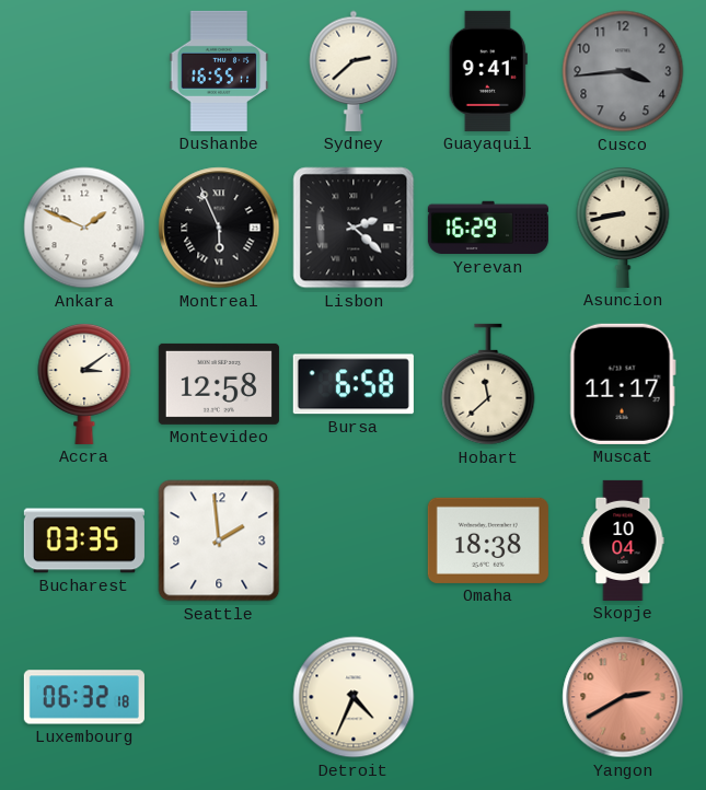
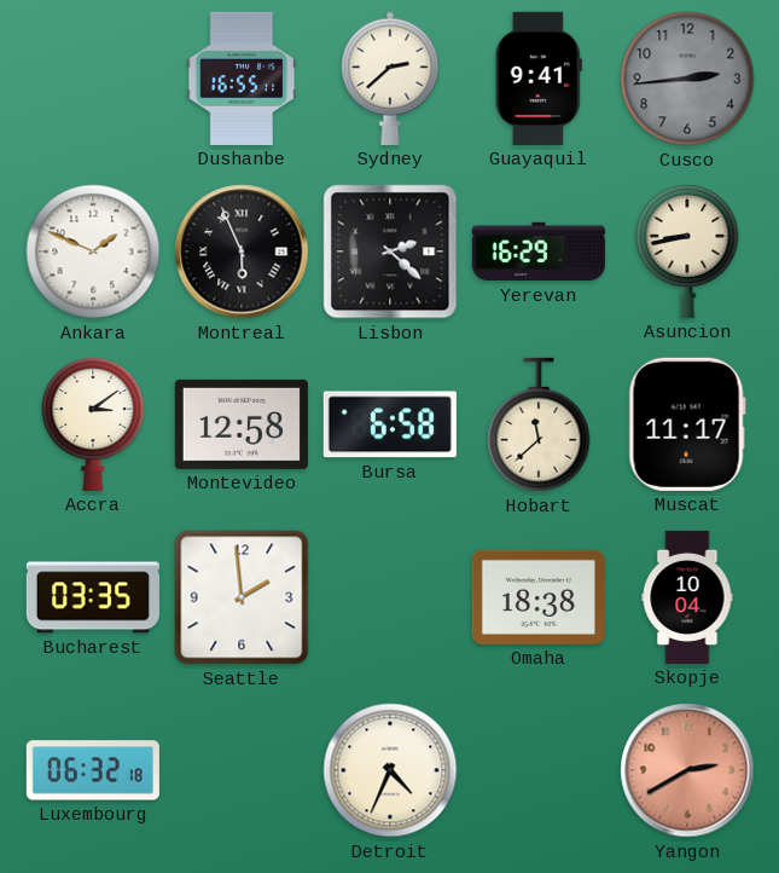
Cusco: 3:44 -> 2:44 (687, 79)
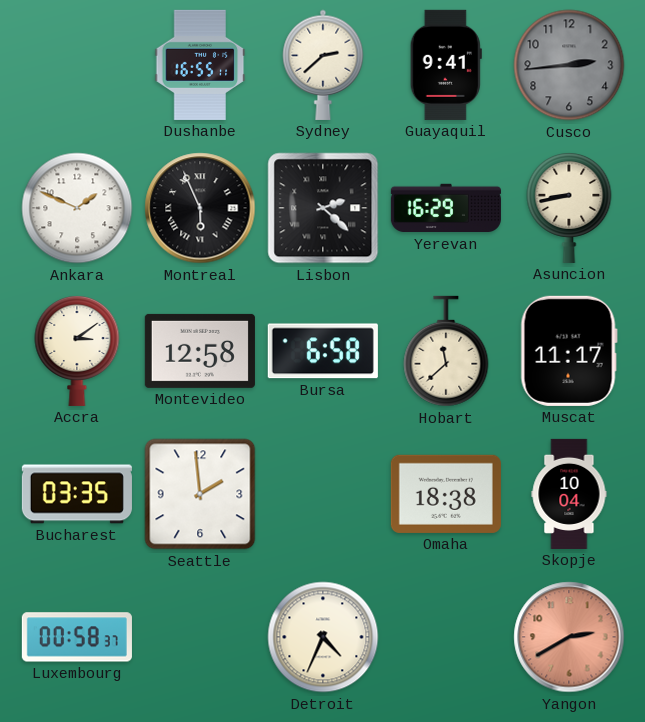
Luxembourg: 06:32 -> 00:58 (77, 637)
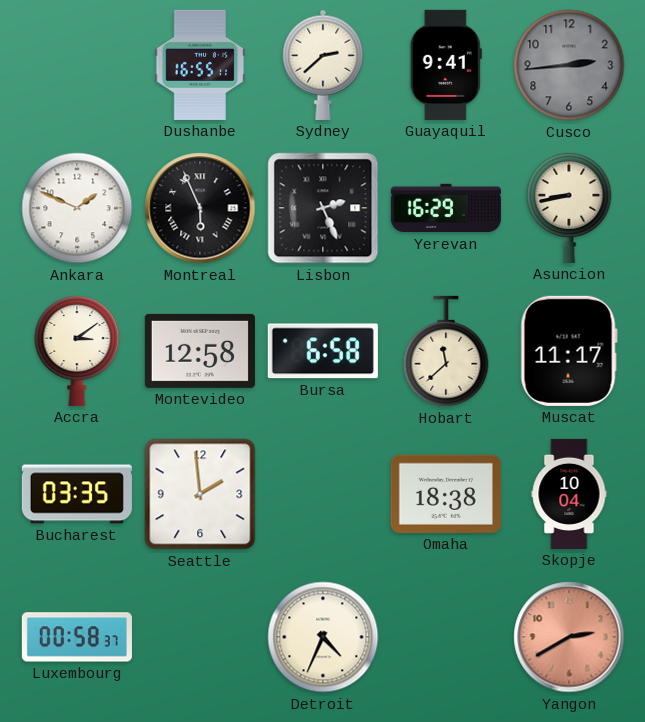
Lisbon: 2:22 -> 2:26 (323, 208)
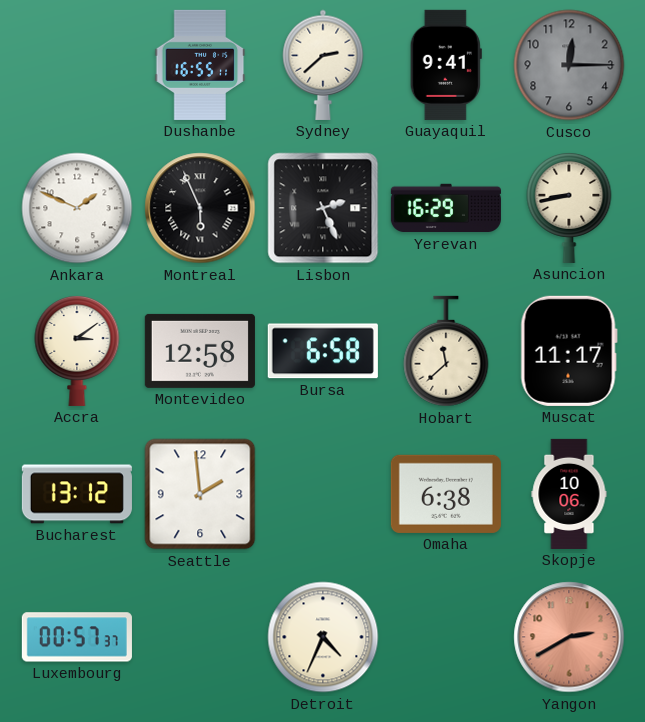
Cusco: 2:44 -> 12:15 (569, 65)
Bucharest: 03:35 -> 13:12 (77, 494)
Omaha: 18:38 -> 6:38 (446, 494)
Skopje: 10:04 -> 10:06 (569, 494)
Luxembourg: 00:58 -> 00:57 (77, 637)
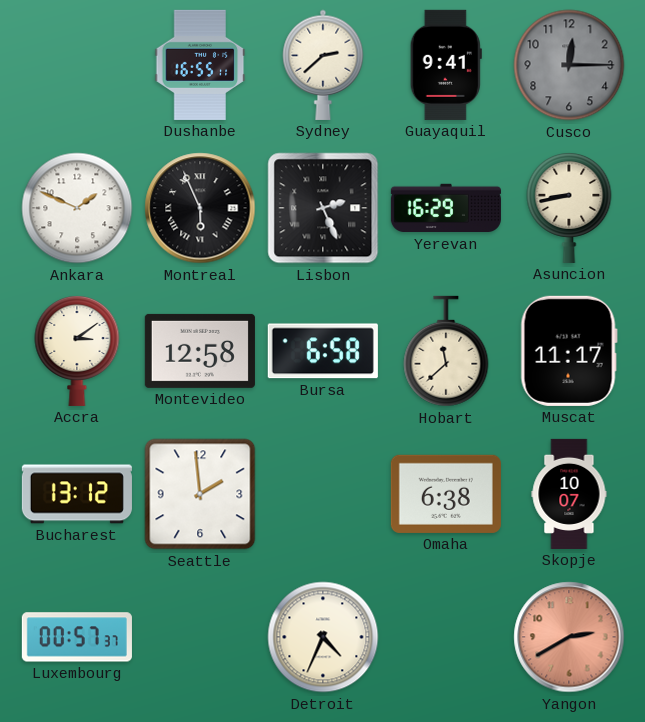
Skopje: 10:06 -> 10:07 (569, 494)
